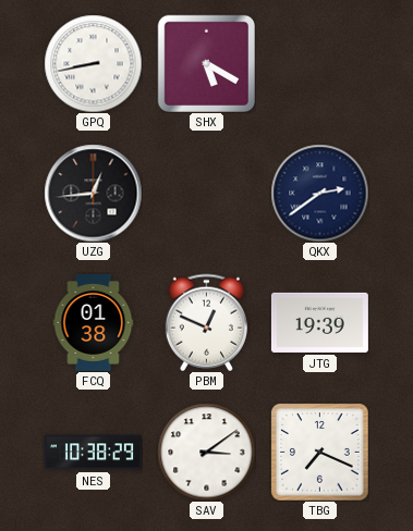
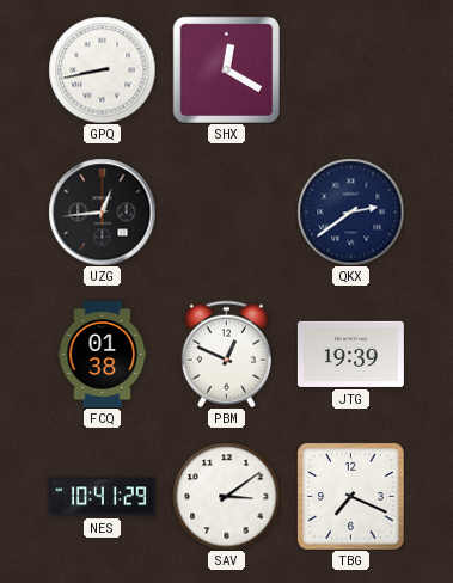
SHX: 5:20 -> 12:20 (226, 69)
NES: 10:38 -> 10:41 (102, 497)
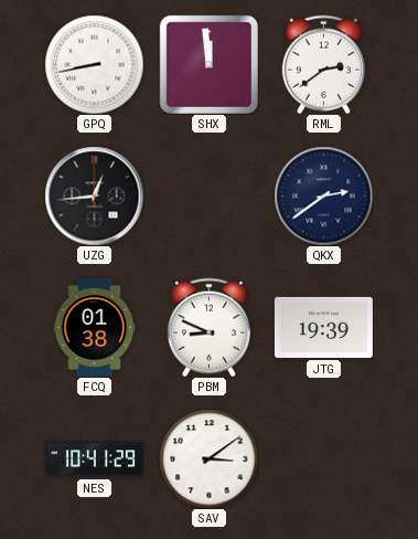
SHX: 12:20 -> 11:59 (208, 64)
RML: none -> 2:39 (323, 64)
PBM: 12:49 -> 8:49 (208, 327)
TBG: 7:19 -> none (350, 496)
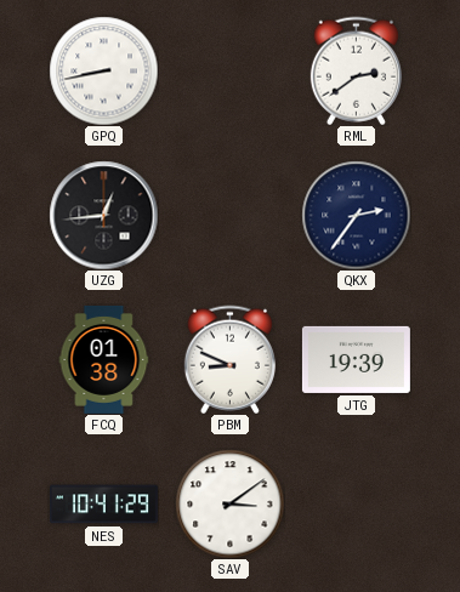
SHX: 11:59 -> none (208, 64)
QKX: 2:39 -> 2:36 (356, 215)
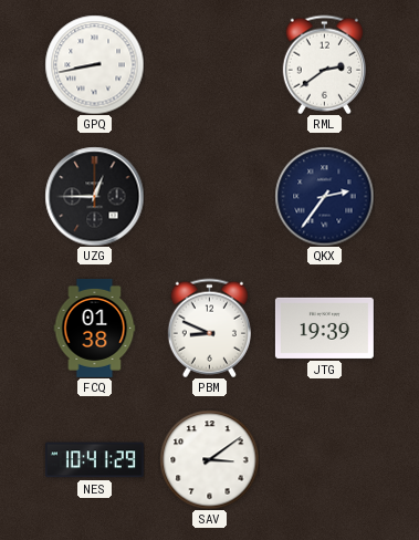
UZG: 12:44 -> 12:45 (94, 196)
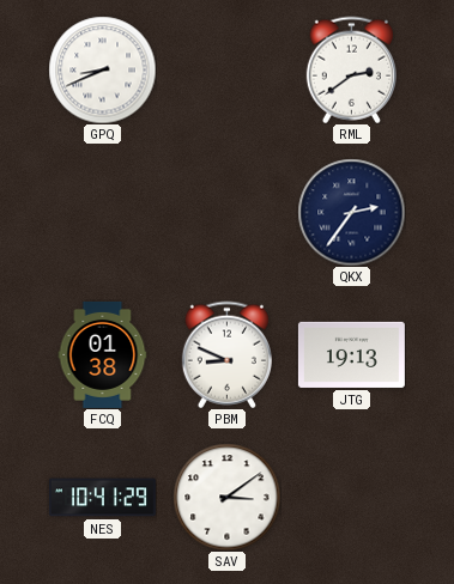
GPQ: 8:43 -> 8:41 (102, 69)
UZG: 12:45 -> none (94, 196)
JTG: 19:39 -> 19:13 (351, 354)
